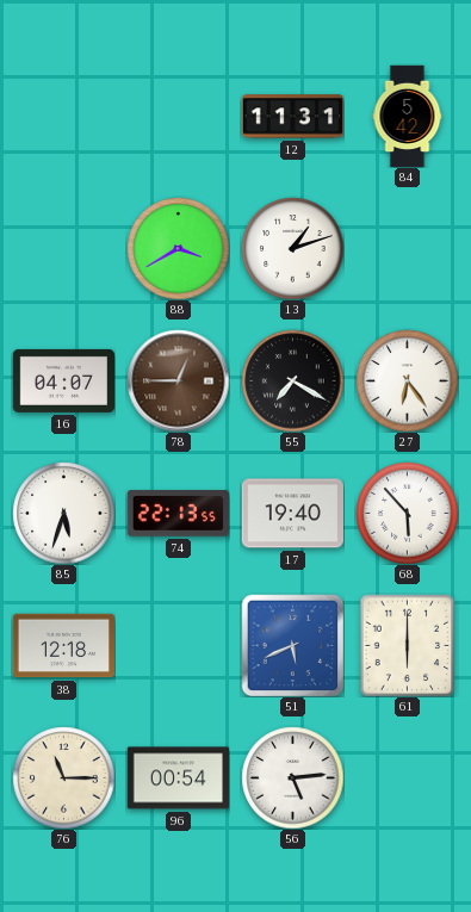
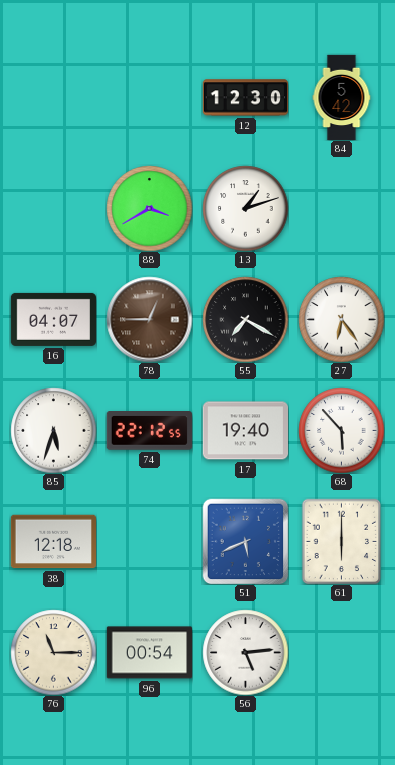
12: 11:31 -> 12:30 (245, 98)
74: 22:13 -> 22:12 (149, 431)
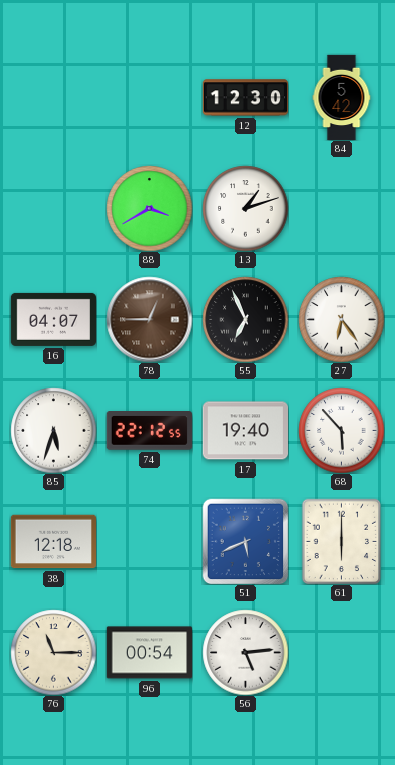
55: 7:20 -> 6:56 (245, 319)
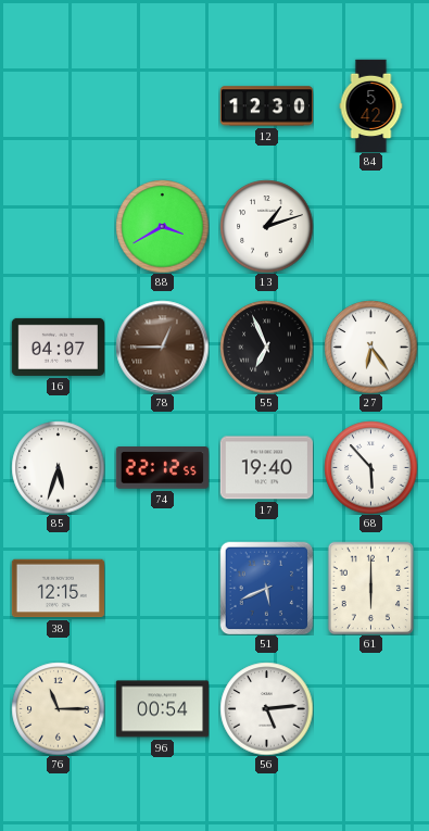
38: 12:18 -> 12:15 (58, 589)
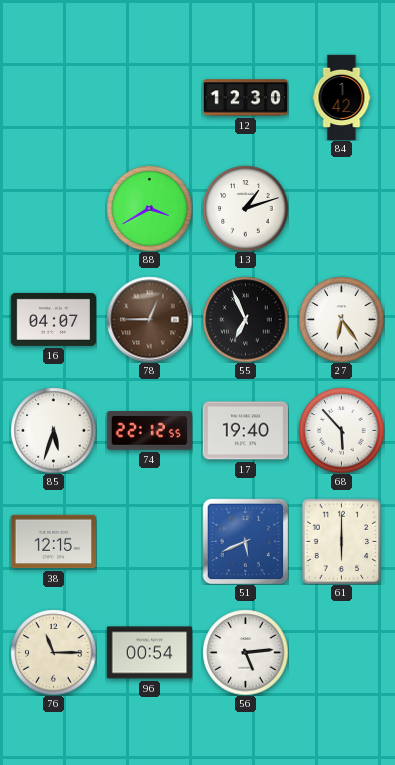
84: 5:42 -> 1:42 (342, 97)
